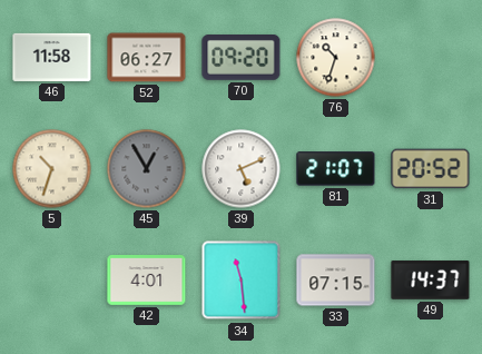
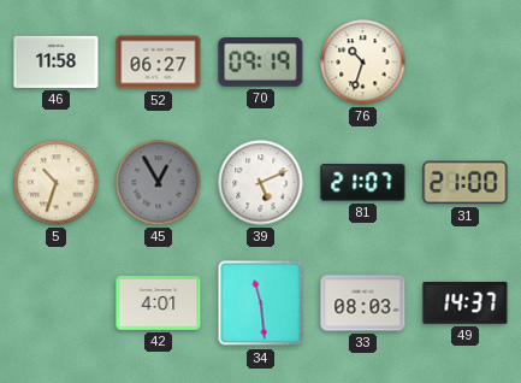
70: 09:20 -> 09:19 (261, 63)
31: 20:52 -> 21:00 (466, 183)
33: 07:15 -> 08:03 (363, 304)
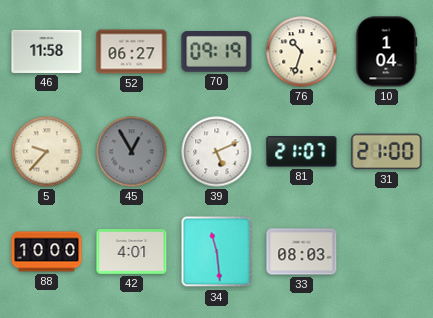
10: none -> 1:04 (386, 52)
5: 10:33 -> 9:37 (47, 152)
88: none -> 10:00 (47, 252)
49: 14:37 -> none (466, 304)
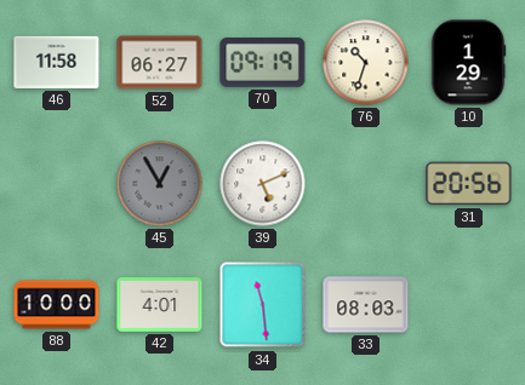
10: 1:04 -> 1:29 (468, 63)
5: 9:37 -> none (47, 152)
81: 21:07 -> none (302, 152)
31: 21:00 -> 20:56 (469, 184)
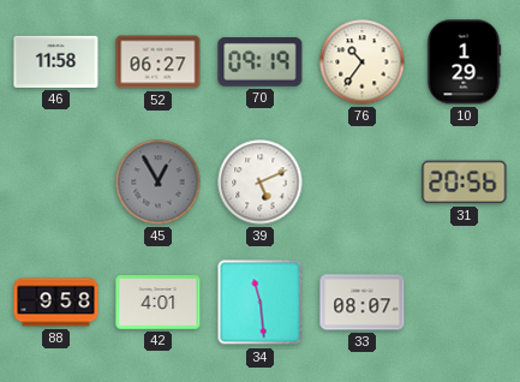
76: 10:33 -> 10:36 (363, 62)
88: 10:00 -> 9:58 (56, 303)
33: 08:03 -> 08:07 (363, 303)
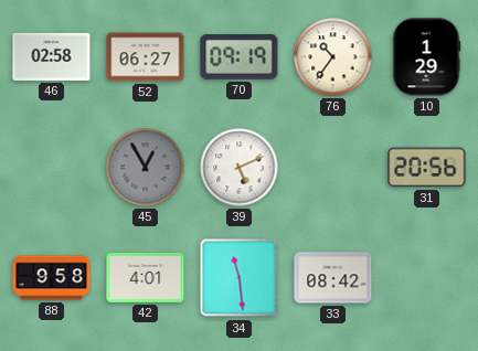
46: 11:58 -> 02:58 (52, 56)
33: 08:07 -> 08:42 (333, 278)
